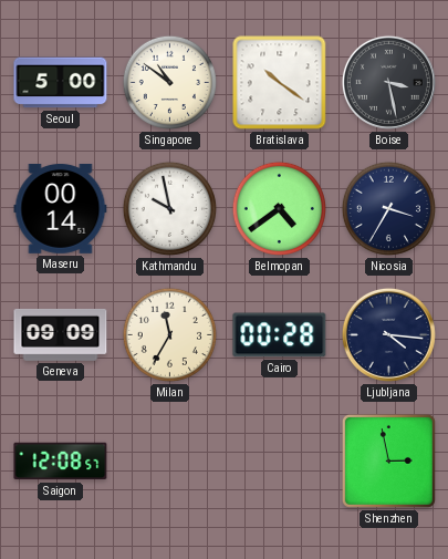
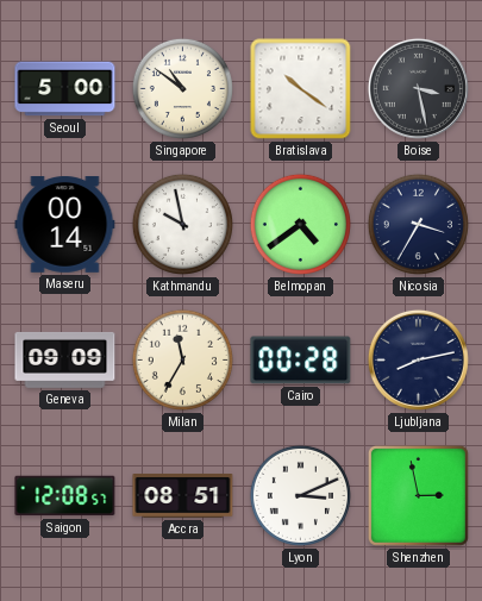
Ljubljana: 4:16 -> 8:13 (418, 359)
Accra: none -> 08:51 (183, 496)
Lyon: none -> 3:11 (300, 495)
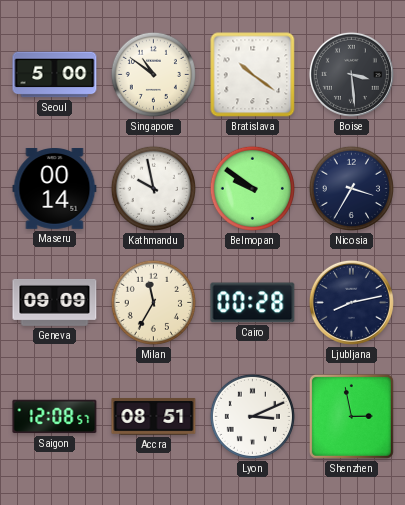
Boise: 3:28 -> 3:29 (351, 74)
Belmopan: 4:39 -> 9:51 (252, 188)
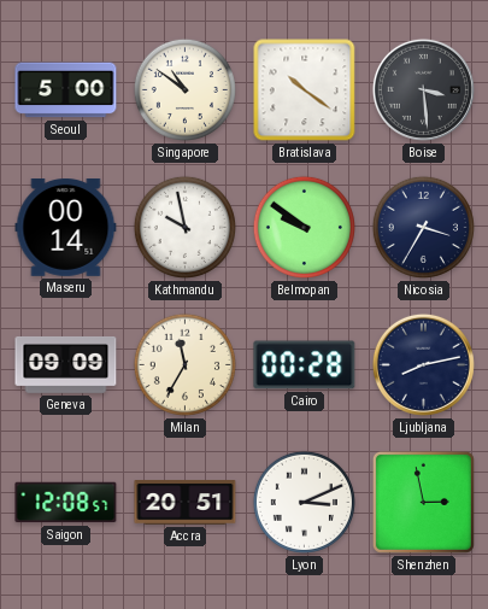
Accra: 08:51 -> 20:51 (186, 503)
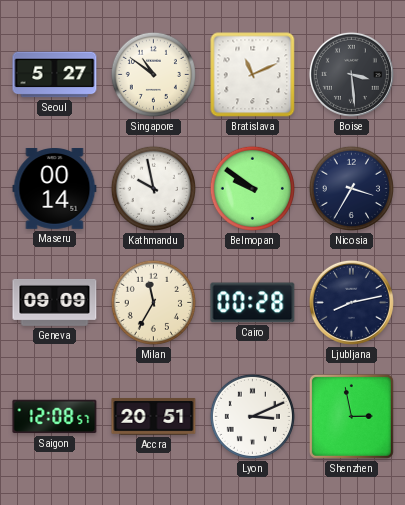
Seoul: 5:00 -> 5:27 (55, 75)
Bratislava: 10:21 -> 11:11 (253, 75)
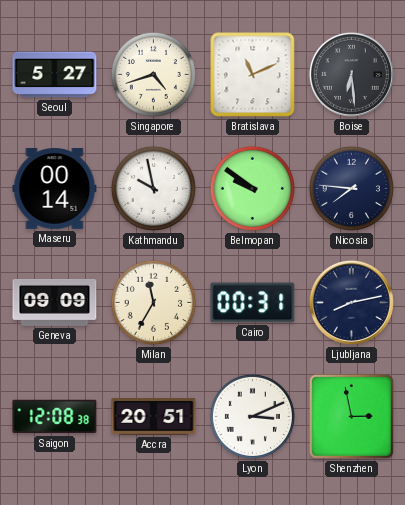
Singapore: 10:51 -> 4:42 (153, 74)
Boise: 3:29 -> 6:29 (351, 74)
Nicosia: 3:35 -> 7:46 (351, 188)
Cairo: 00:28 -> 00:31 (253, 303)
Saigon: 12:08:57 -> 12:08:38 (55, 417)
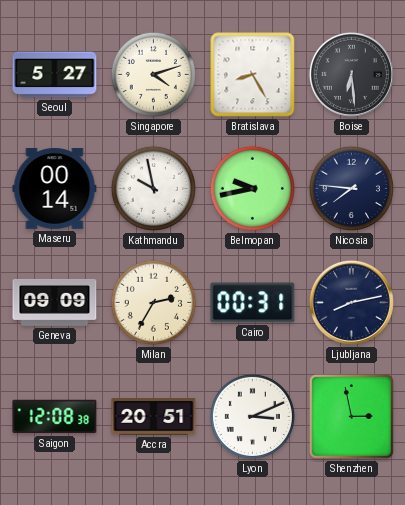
Singapore: 4:42 -> 4:12 (153, 74)
Bratislava: 11:11 -> 8:25 (253, 75)
Belmopan: 9:51 -> 9:43 (252, 188)
Milan: 11:35 -> 2:35 (153, 302)
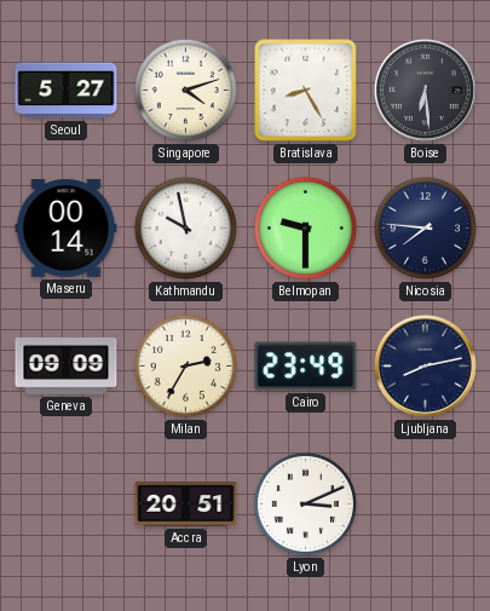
Belmopan: 9:43 -> 9:30 (305, 227)
Cairo: 00:31 -> 23:49 (306, 367)
Saigon: 12:08 -> none (55, 417)
Shenzhen: 2:58 -> none (351, 416)
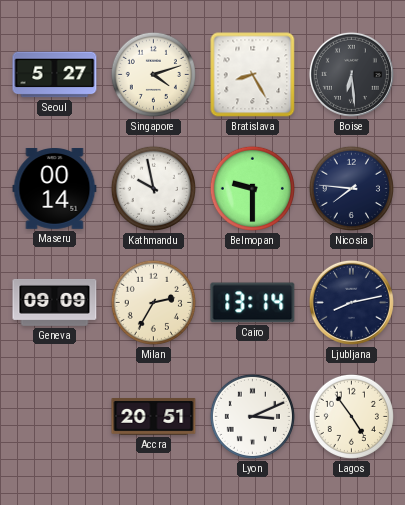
Cairo: 23:49 -> 13:14 (253, 303)
Lagos: none -> 4:54 (351, 416)
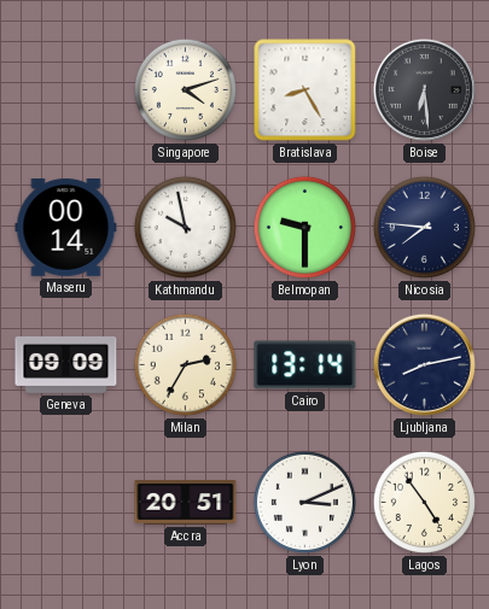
Seoul: 5:27 -> none (55, 75)
